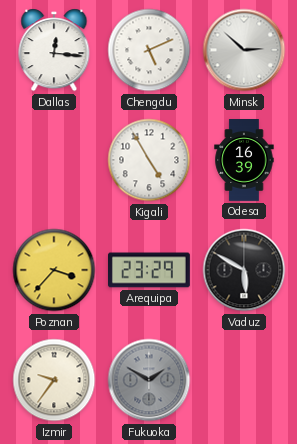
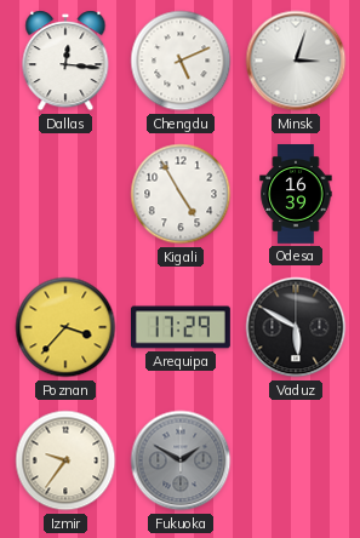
Minsk: 2:52 -> 3:03 (296, 61)
Arequipa: 23:29 -> 17:29 (182, 327)
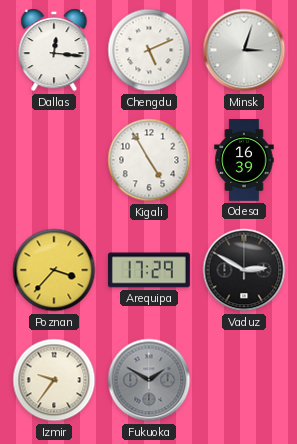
Vaduz: 5:50 -> 2:50 (244, 270)
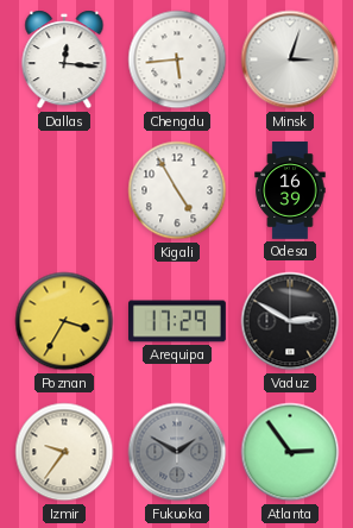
Chengdu: 5:11 -> 5:44 (177, 59)
Poznan: 3:37 -> 3:35 (64, 321)
Atlanta: none -> 2:54 (290, 452)
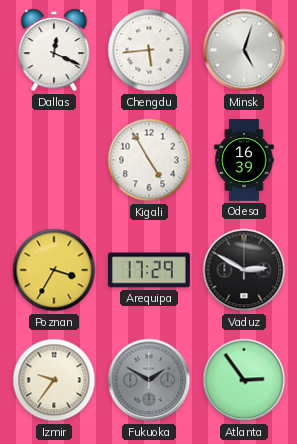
Dallas: 12:16 -> 12:19 (54, 50)
Minsk: 3:03 -> 5:03 (244, 50)
